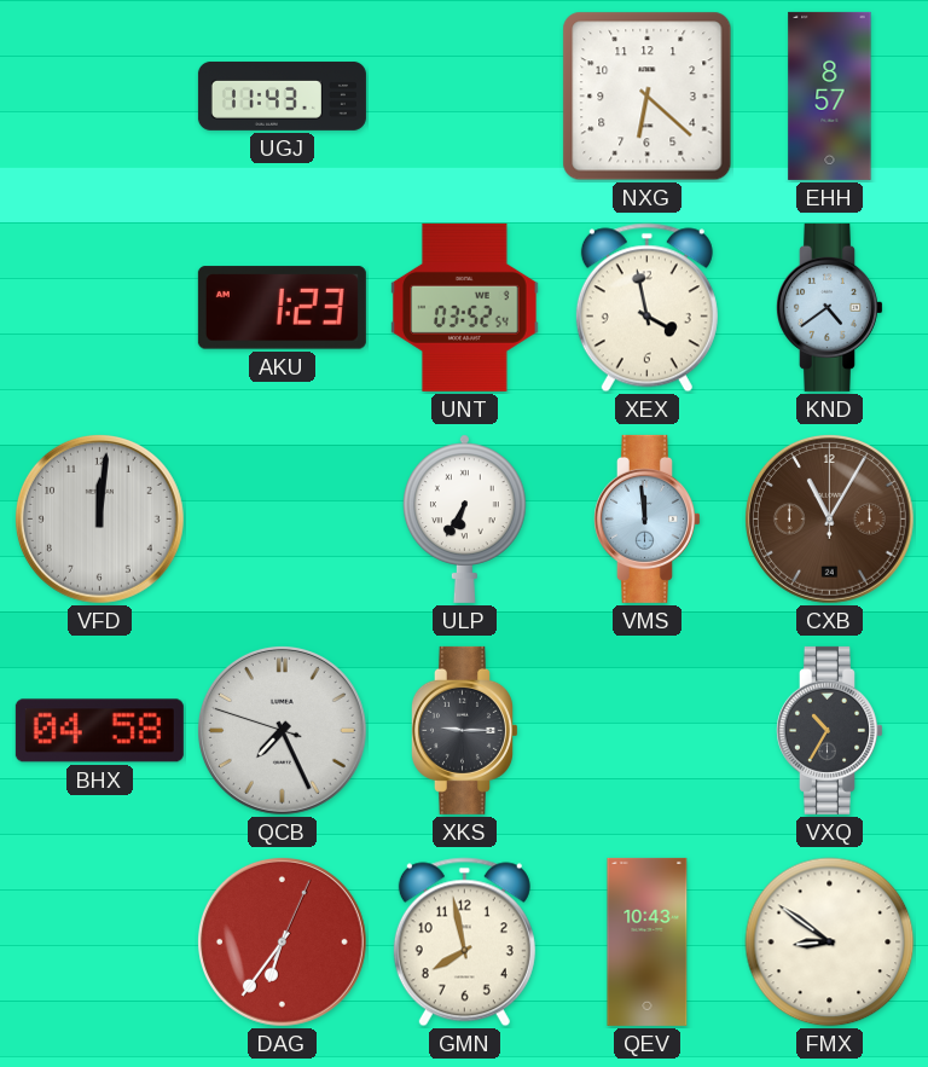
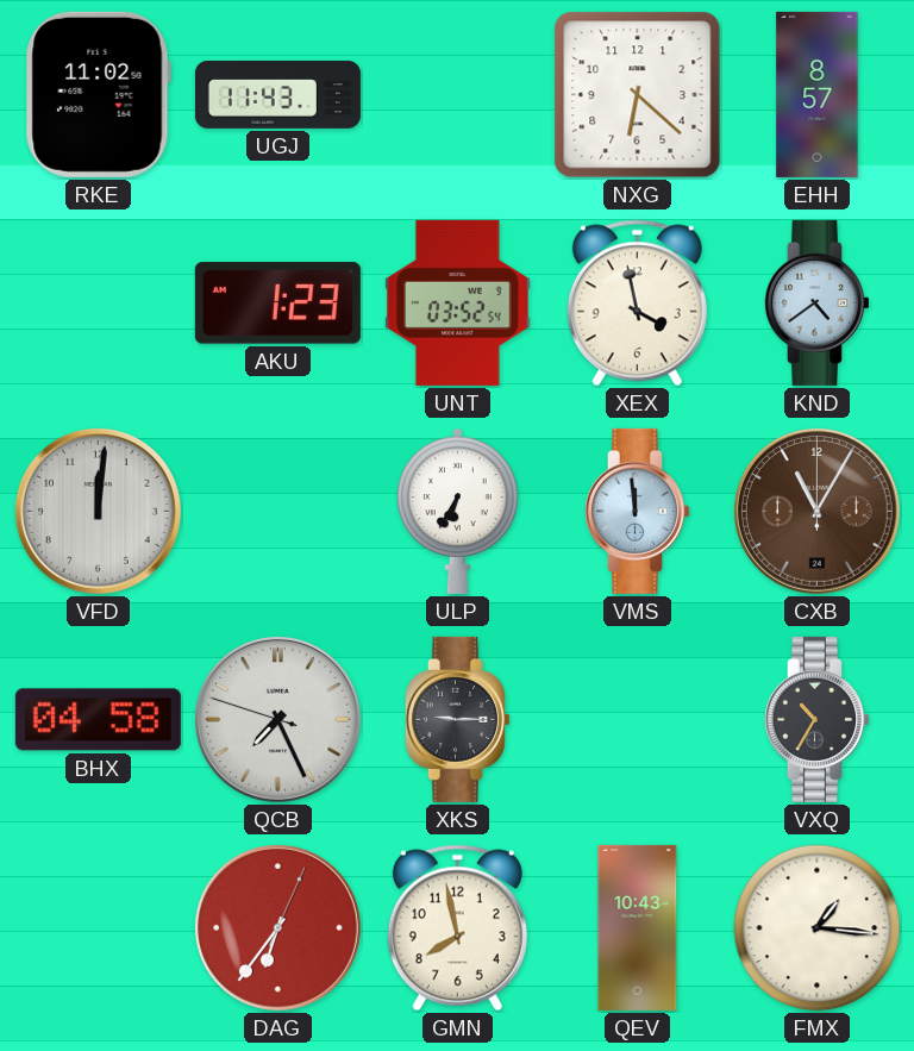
RKE: none -> 11:02 (98, 94)
FMX: 8:51 -> 1:16 (818, 928)
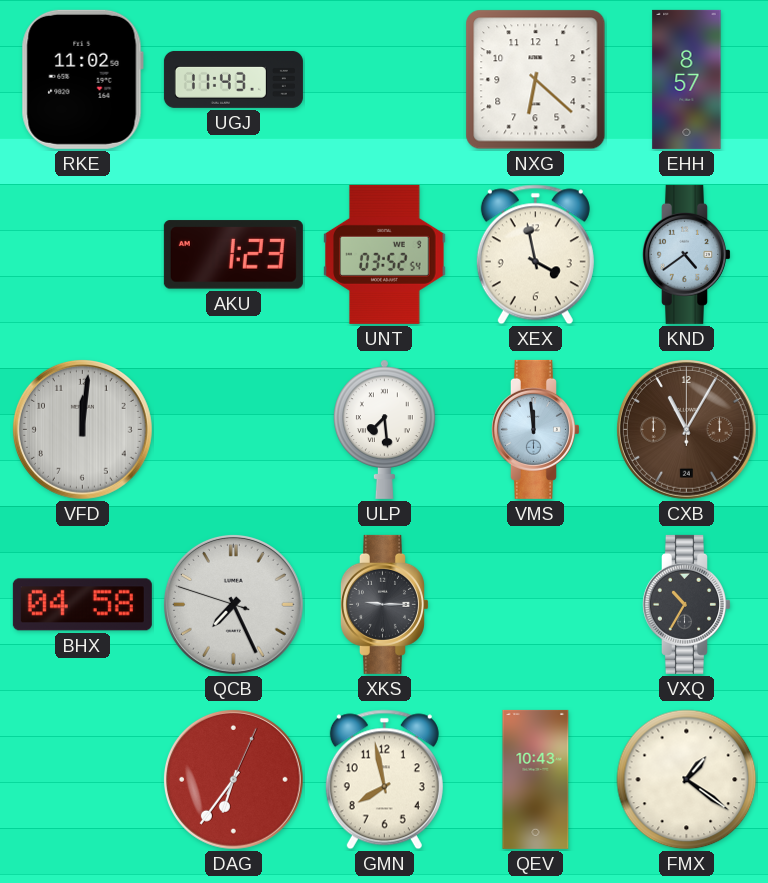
ULP: 6:35 -> 7:29 (385, 429)
FMX: 1:16 -> 1:21 (687, 780)
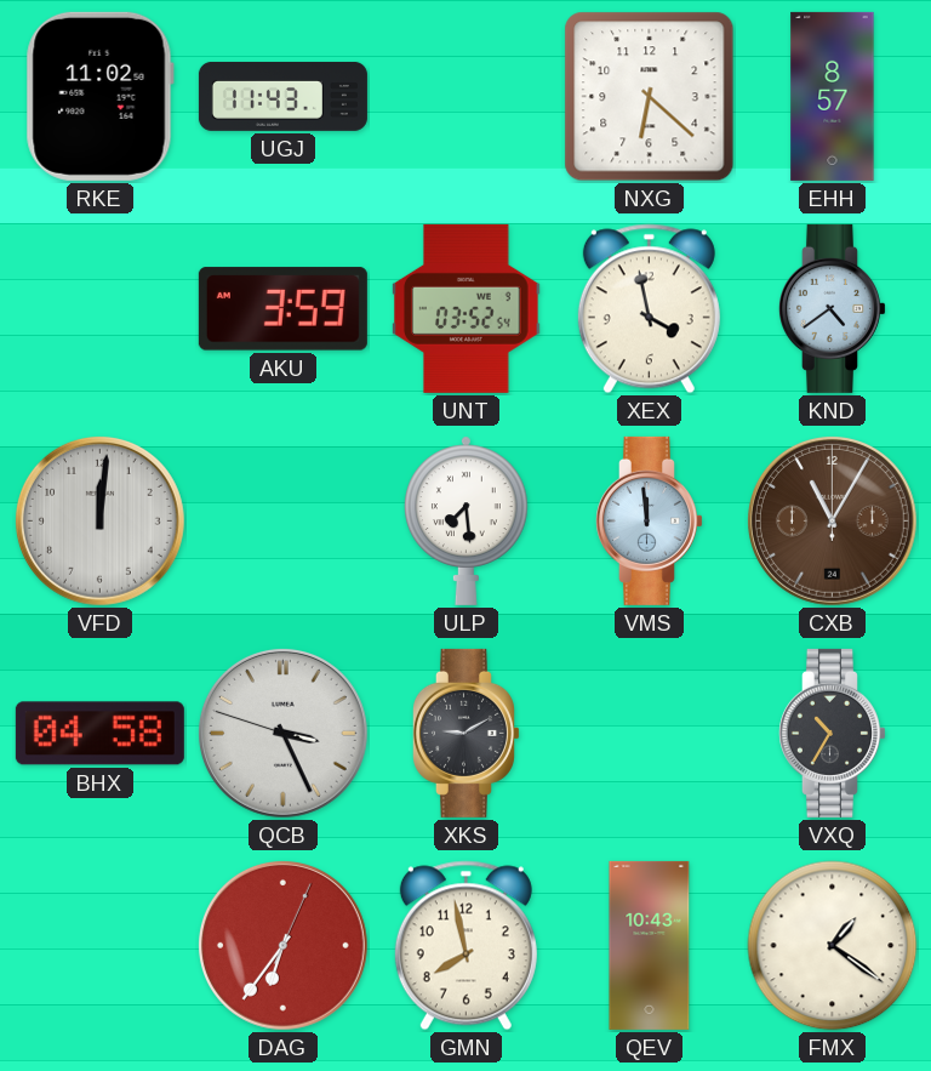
AKU: 1:23 -> 3:59 (282, 309)
QCB: 7:25 -> 3:25 (282, 733)
XKS: 9:15 -> 9:10 (465, 733)
